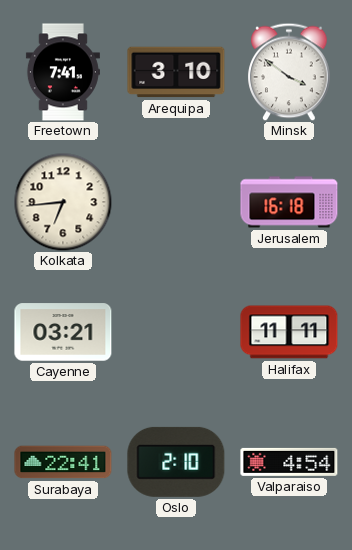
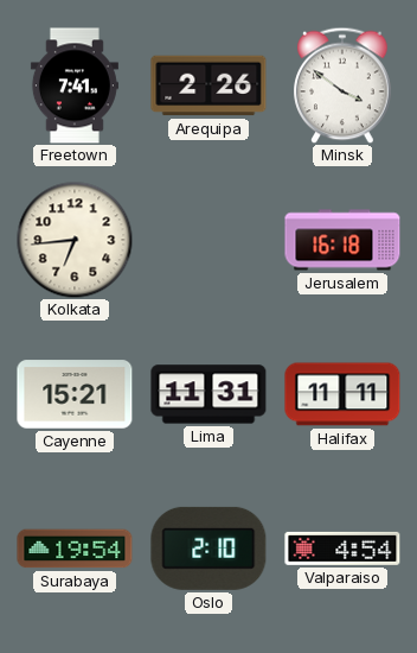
Arequipa: 3:10 -> 2:26 (208, 85)
Cayenne: 03:21 -> 15:21 (75, 394)
Lima: none -> 11:31 (208, 394)
Surabaya: 22:41 -> 19:54 (75, 549)
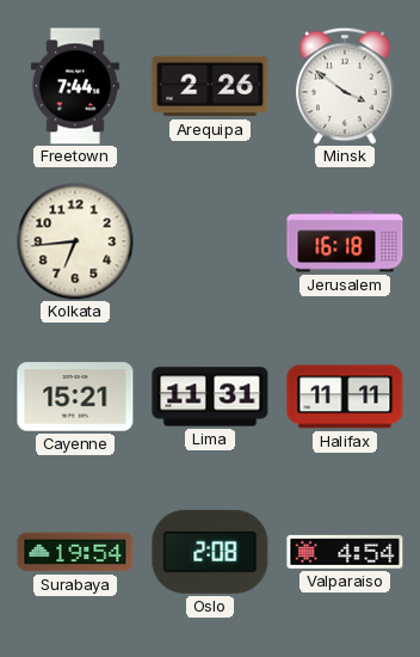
Freetown: 7:41 -> 7:44 (75, 86)
Oslo: 2:10 -> 2:08 (210, 552)
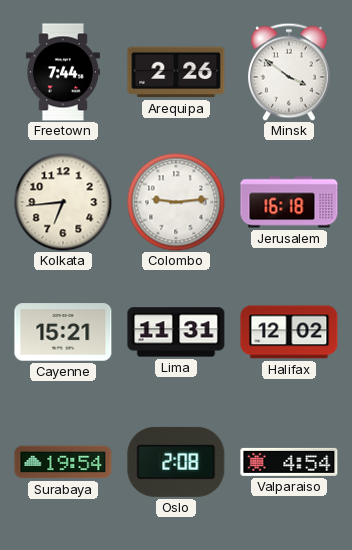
Colombo: none -> 9:14 (176, 202)
Halifax: 11:11 -> 12:02 (289, 332)
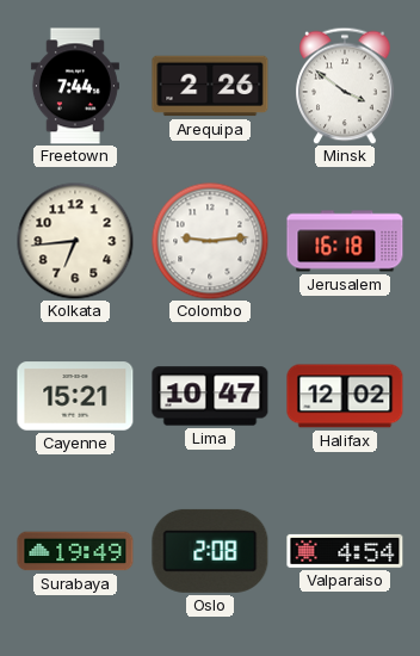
Lima: 11:31 -> 10:47 (210, 396)
Surabaya: 19:54 -> 19:49 (75, 551)
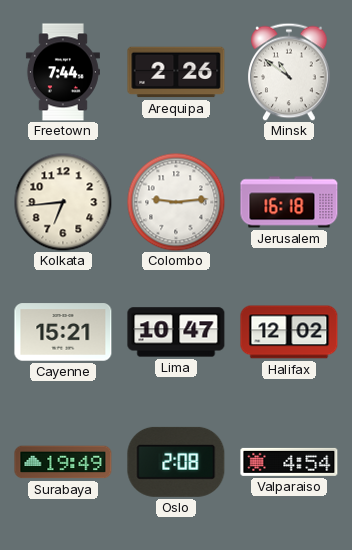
Minsk: 3:51 -> 10:51 (289, 72)
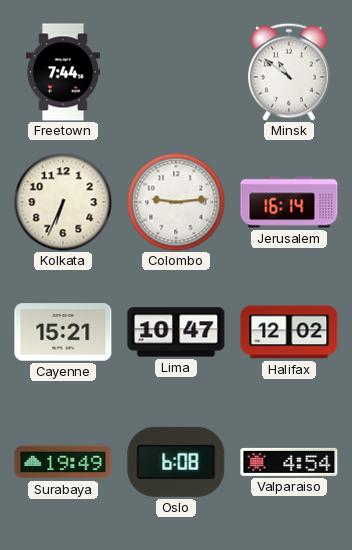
Arequipa: 2:26 -> none (176, 72)
Kolkata: 6:44 -> 6:34 (63, 202)
Jerusalem: 16:18 -> 16:14 (289, 202)
Oslo: 2:08 -> 6:08 (176, 462)
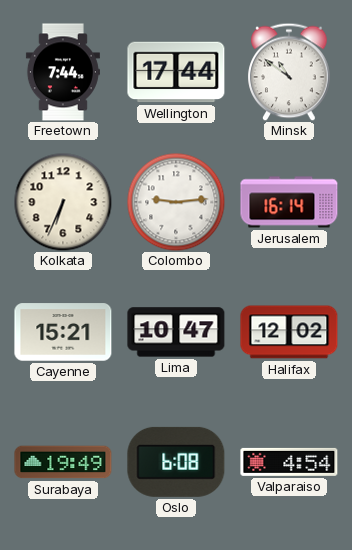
Wellington: none -> 17:44 (176, 72)
